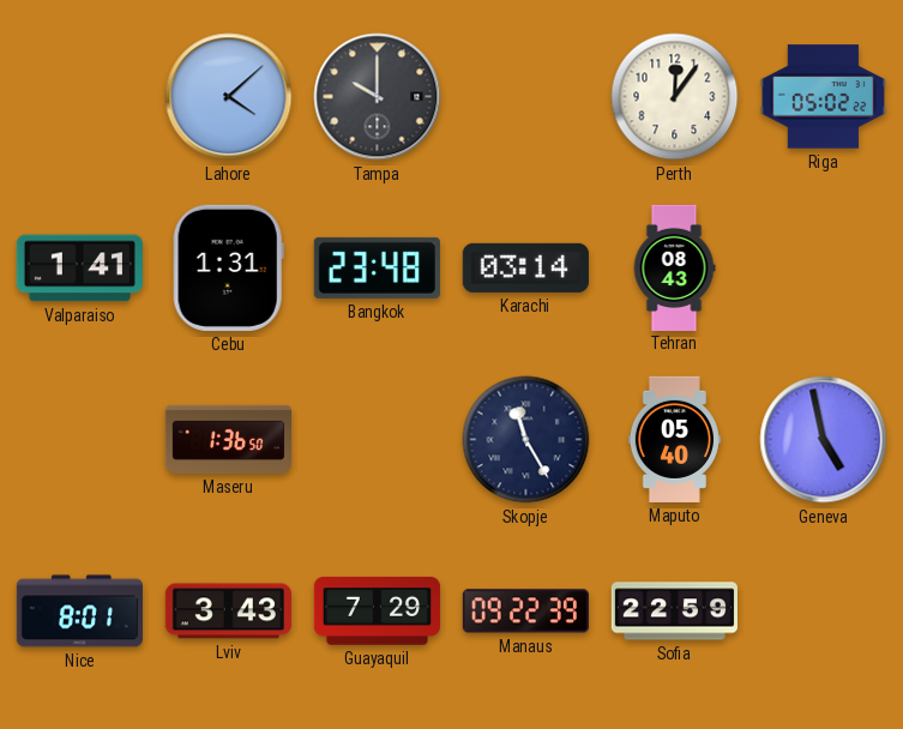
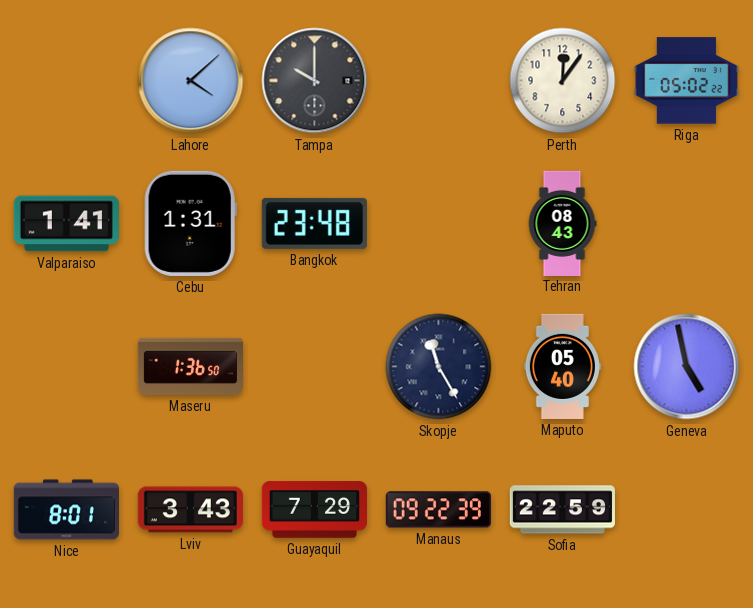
Karachi: 03:14 -> none (525, 267)
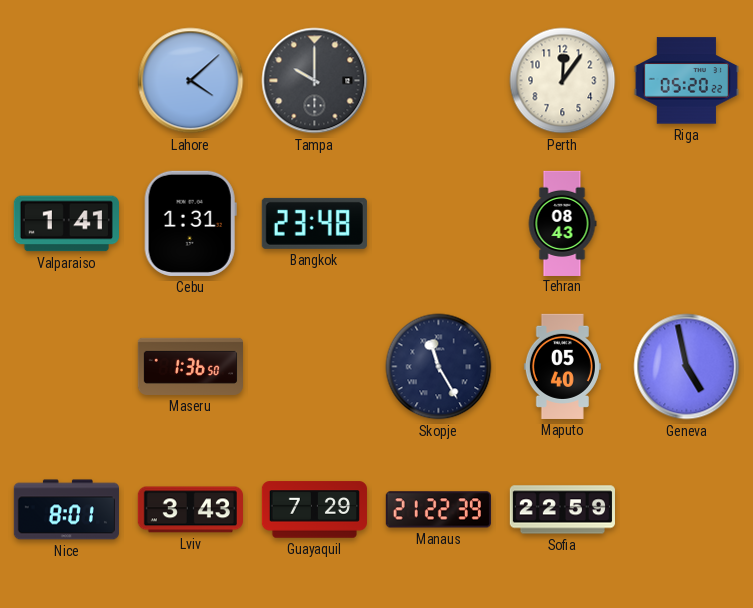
Riga: 05:02 -> 05:20 (686, 81)
Manaus: 09:22 -> 21:22 (438, 510)
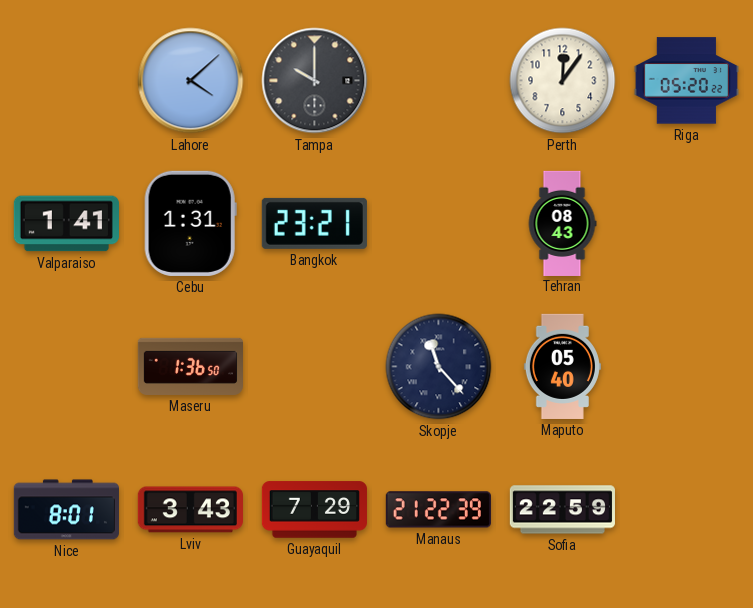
Bangkok: 23:48 -> 23:21 (314, 223)
Skopje: 11:25 -> 11:23 (439, 367)
Geneva: 4:58 -> none (687, 367)
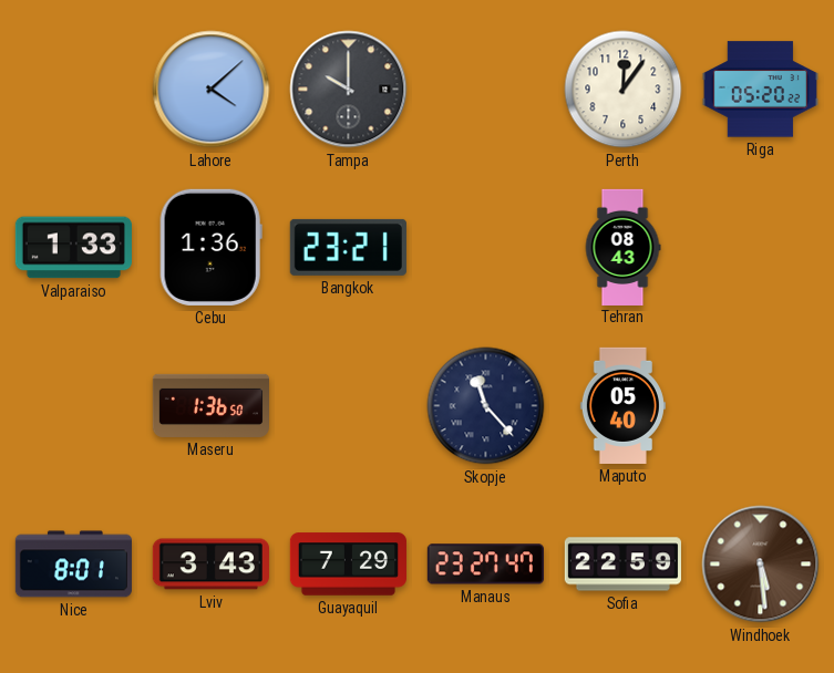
Valparaiso: 1:41 -> 1:33 (73, 248)
Cebu: 1:31 -> 1:36 (210, 247)
Manaus: 21:22 -> 23:27 (485, 565)
Windhoek: none -> 5:29 (761, 565)
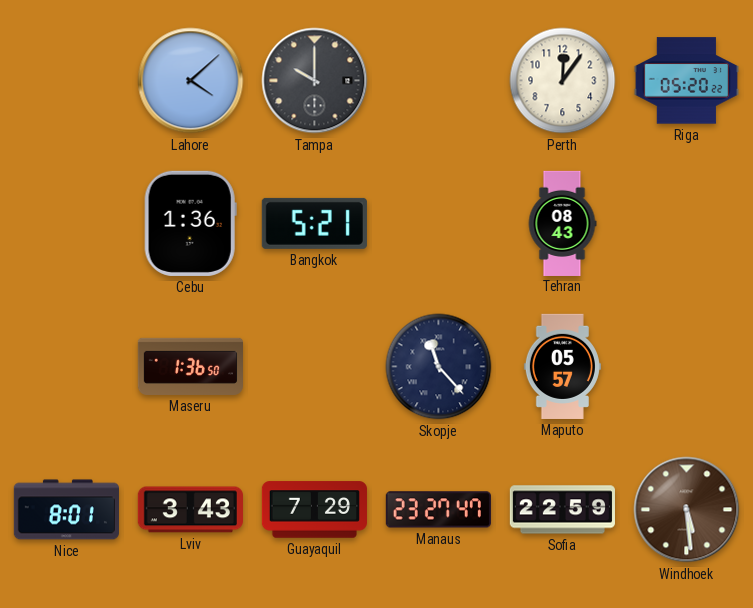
Valparaiso: 1:33 -> none (73, 248)
Bangkok: 23:21 -> 5:21 (314, 223)
Maputo: 05:40 -> 05:57 (562, 366)
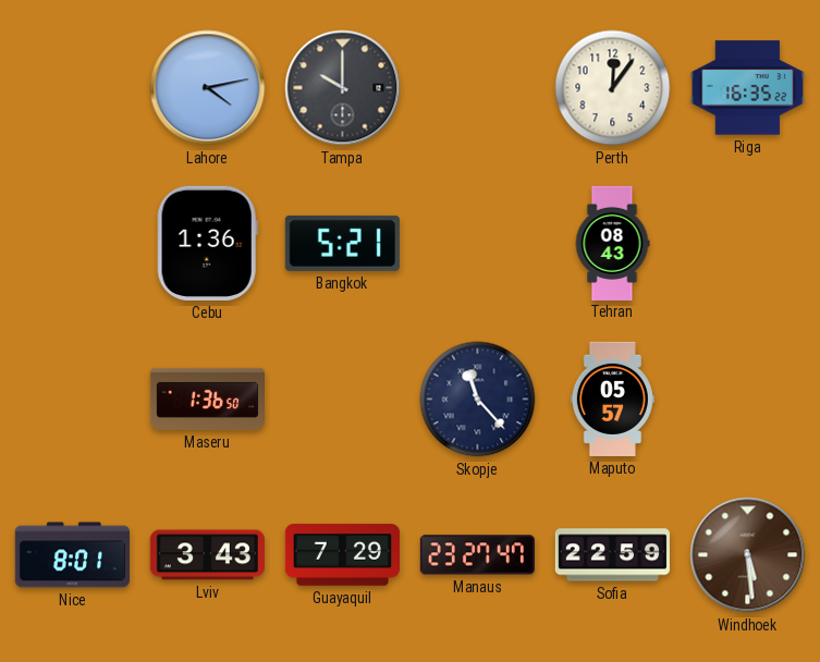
Lahore: 4:08 -> 4:13 (208, 88)
Riga: 05:20 -> 16:35 (747, 88)
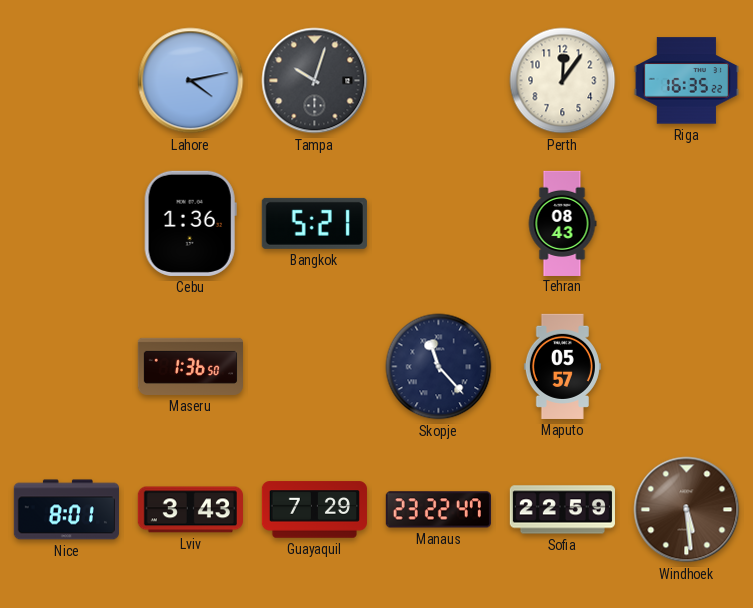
Tampa: 10:00 -> 10:03 (315, 81)
Manaus: 23:27 -> 23:22 (438, 510)
